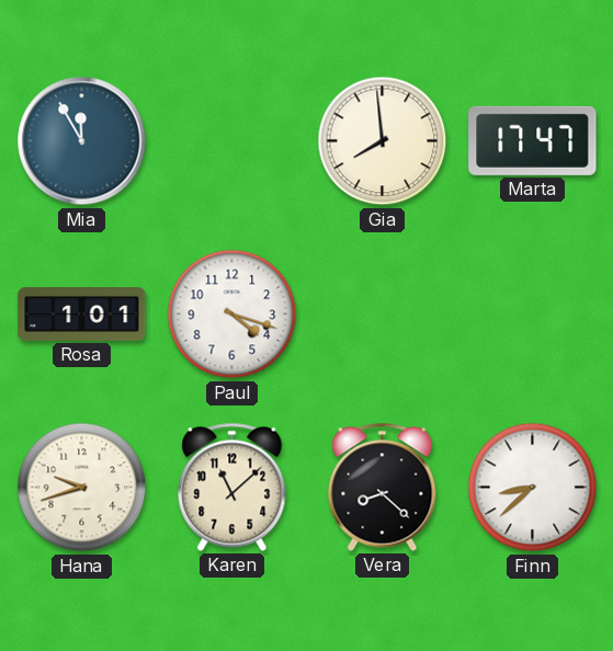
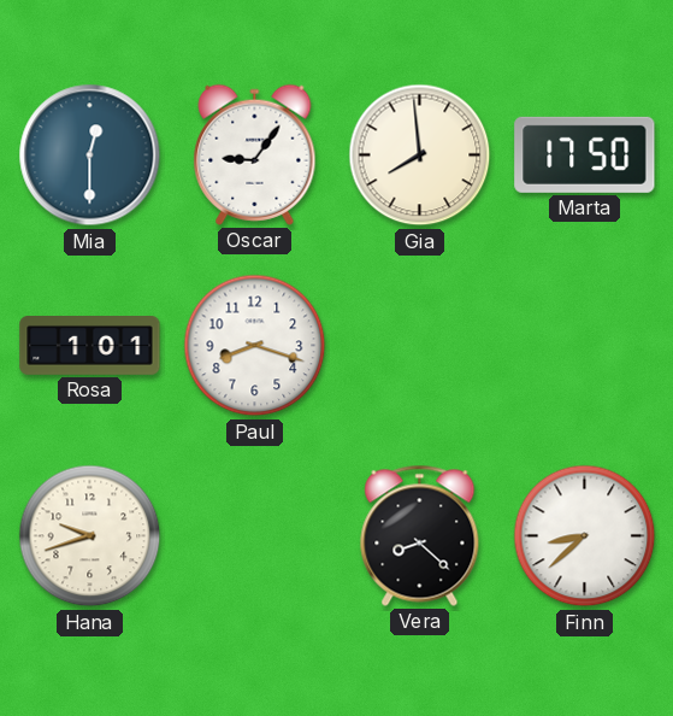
Mia: 11:55 -> 12:30 (90, 155)
Oscar: none -> 9:06 (255, 154)
Marta: 17:47 -> 17:50 (585, 154)
Paul: 4:18 -> 8:18 (255, 346)
Karen: 11:08 -> none (232, 487)
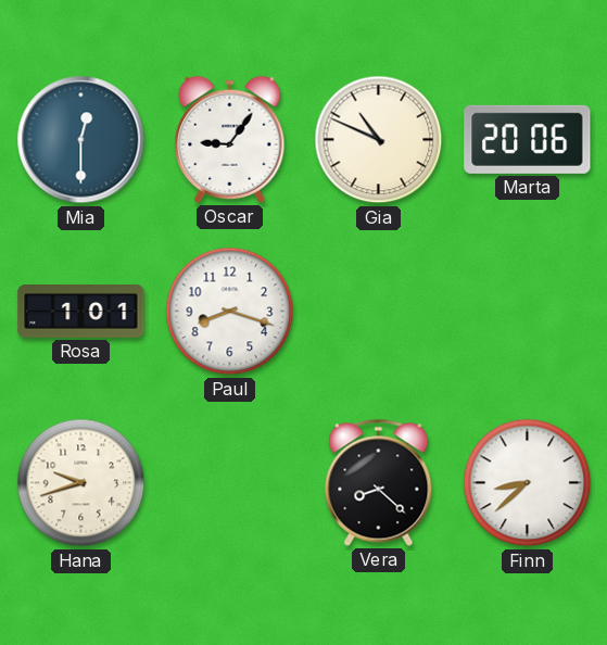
Gia: 7:59 -> 10:49 (379, 140)
Marta: 17:50 -> 20:06 (528, 139)
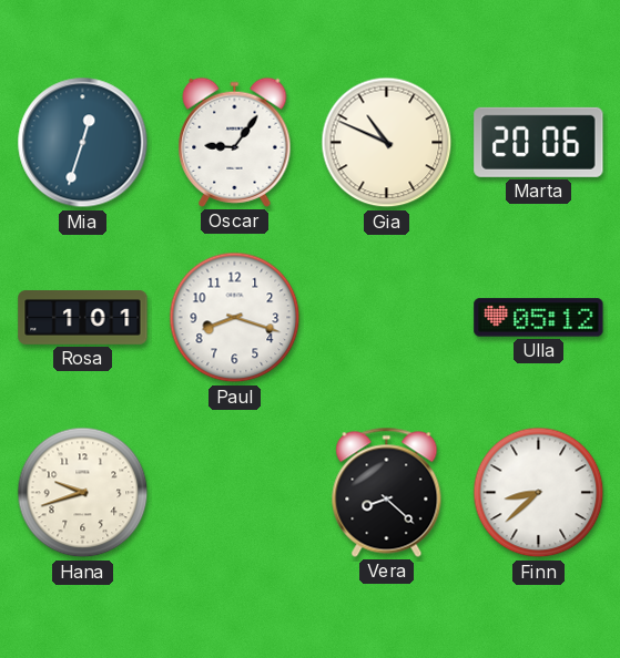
Mia: 12:30 -> 12:33 (83, 143)
Ulla: none -> 05:12 (539, 318)
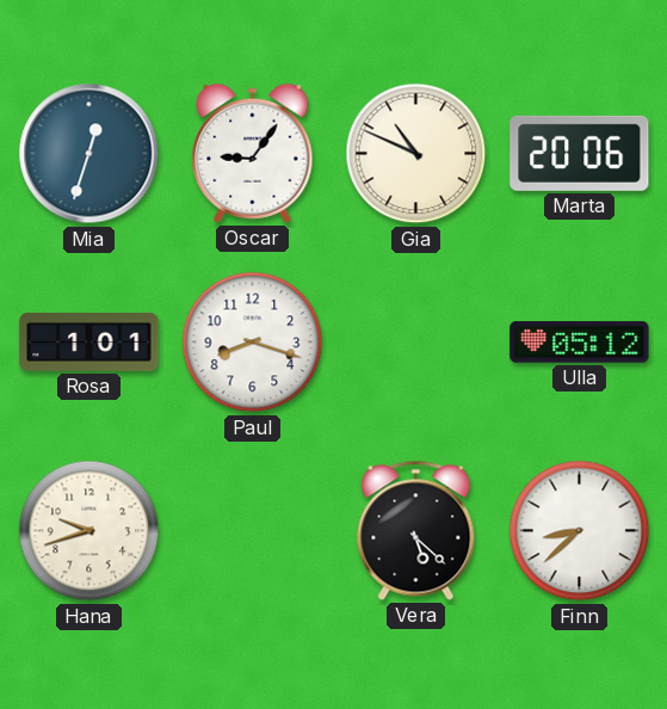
Vera: 8:22 -> 5:22 (416, 530)
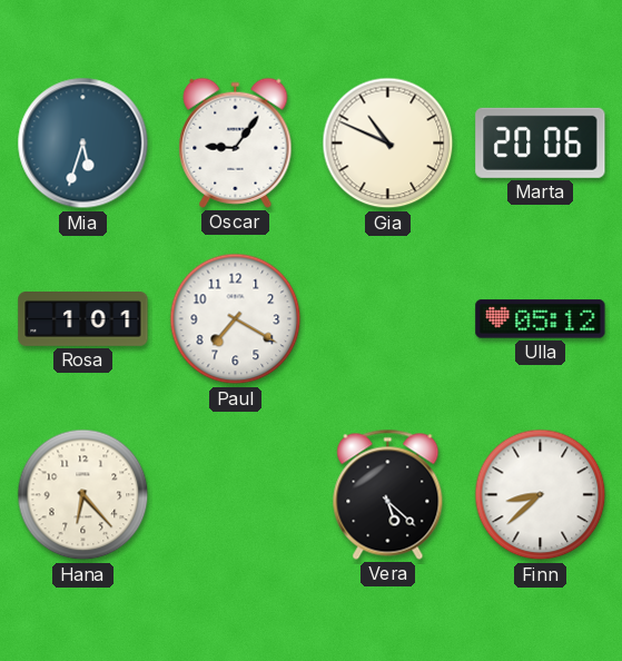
Mia: 12:33 -> 5:33 (83, 144)
Paul: 8:18 -> 7:20 (236, 319)
Hana: 9:42 -> 6:23 (83, 495)
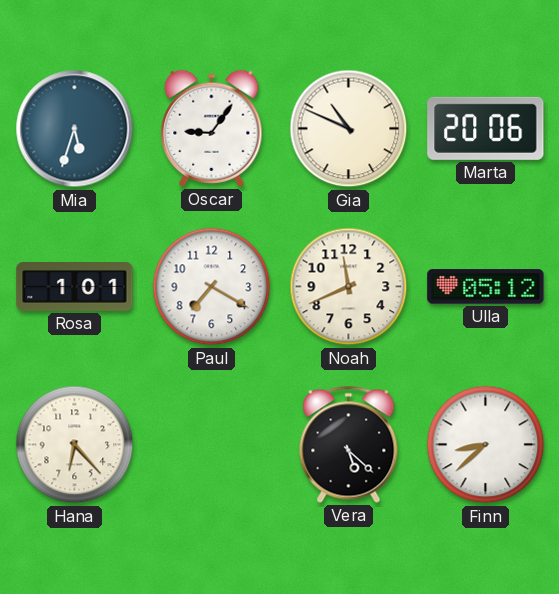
Noah: none -> 11:41 (349, 287)
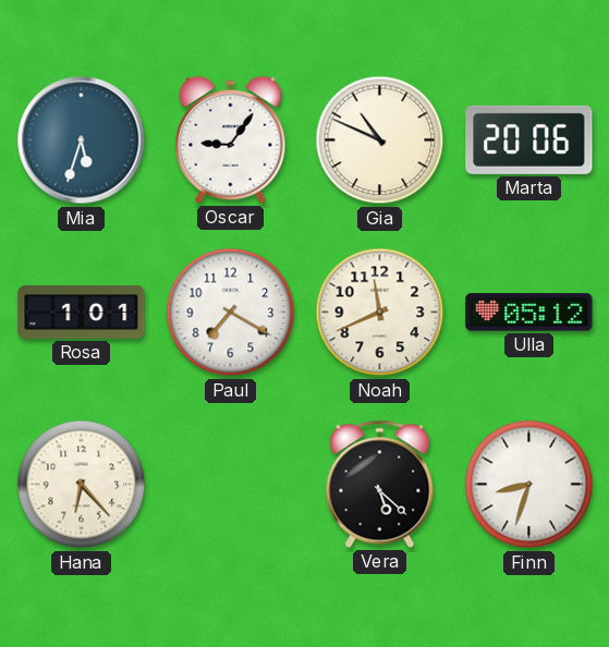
Finn: 8:38 -> 8:33 (529, 485)
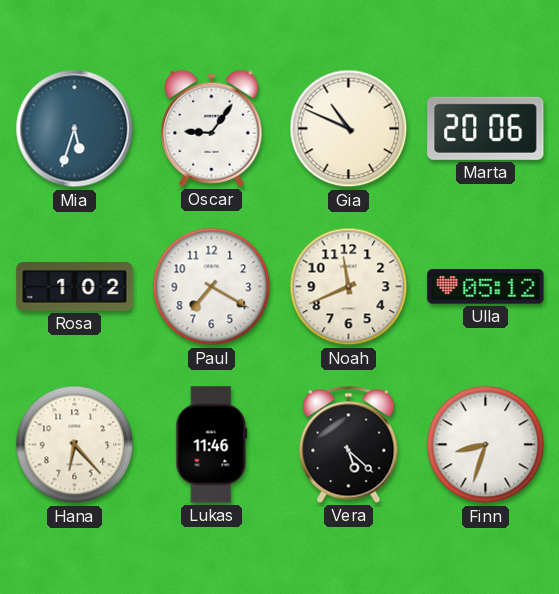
Rosa: 1:01 -> 1:02 (75, 287)
Lukas: none -> 11:46 (212, 445)
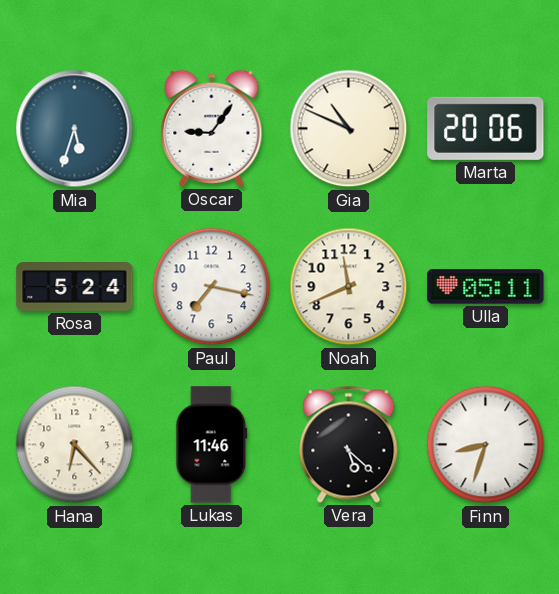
Rosa: 1:02 -> 5:24 (75, 287)
Paul: 7:20 -> 7:17 (212, 287)
Ulla: 05:12 -> 05:11 (486, 287)
